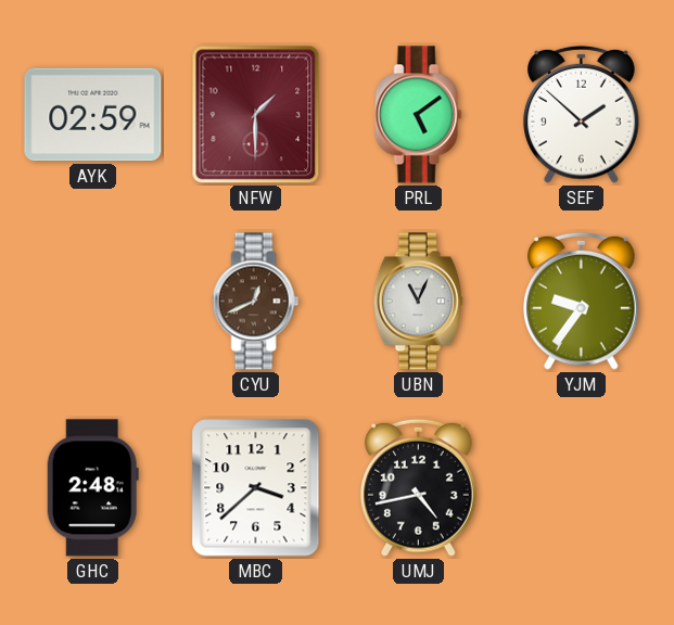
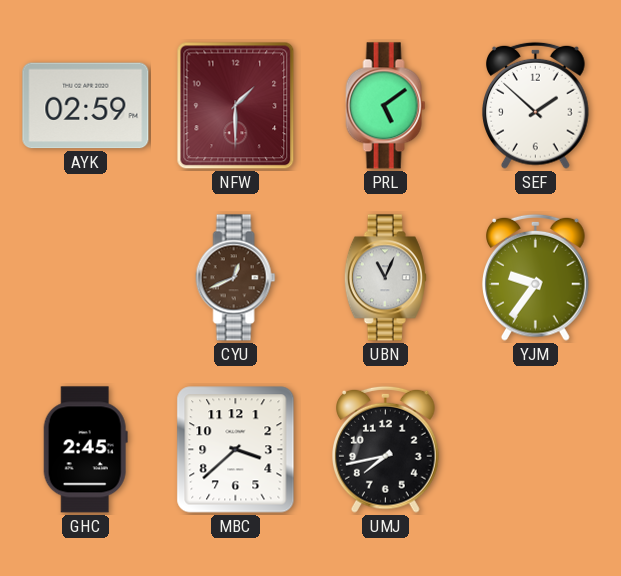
GHC: 2:48 -> 2:45 (85, 450)
UMJ: 4:43 -> 7:43 (386, 449)
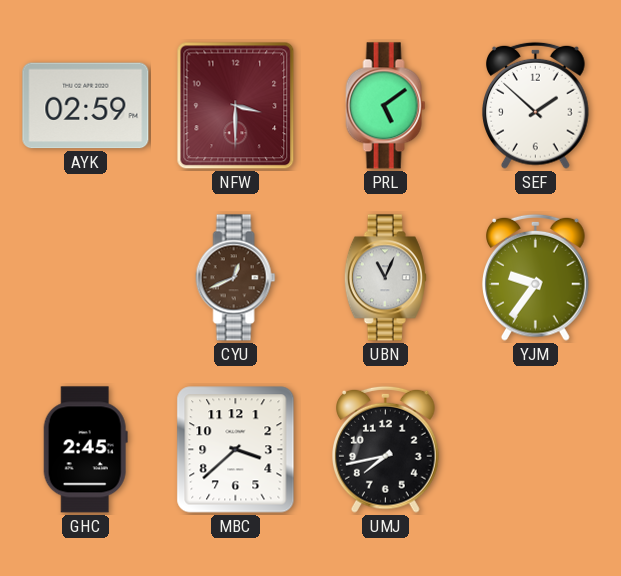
NFW: 1:30 -> 3:30 (236, 106)
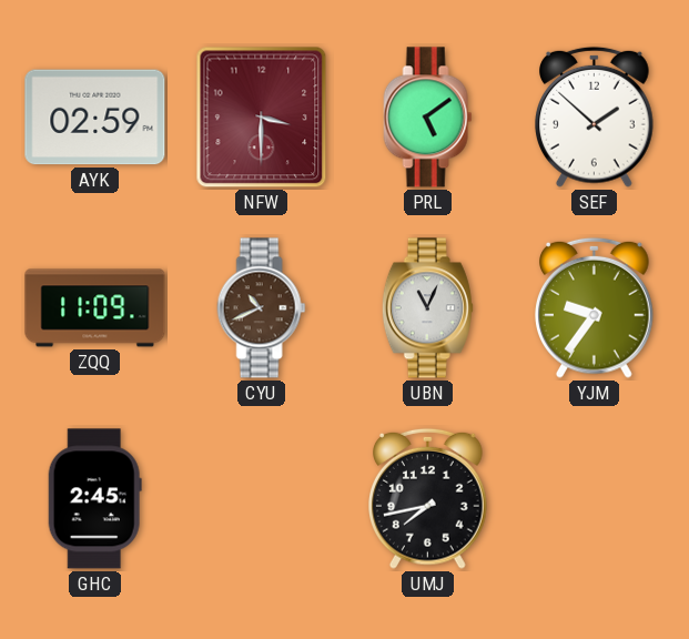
ZQQ: none -> 11:09 (95, 308)
CYU: 12:41 -> 10:41 (262, 308)
MBC: 3:38 -> none (236, 450)
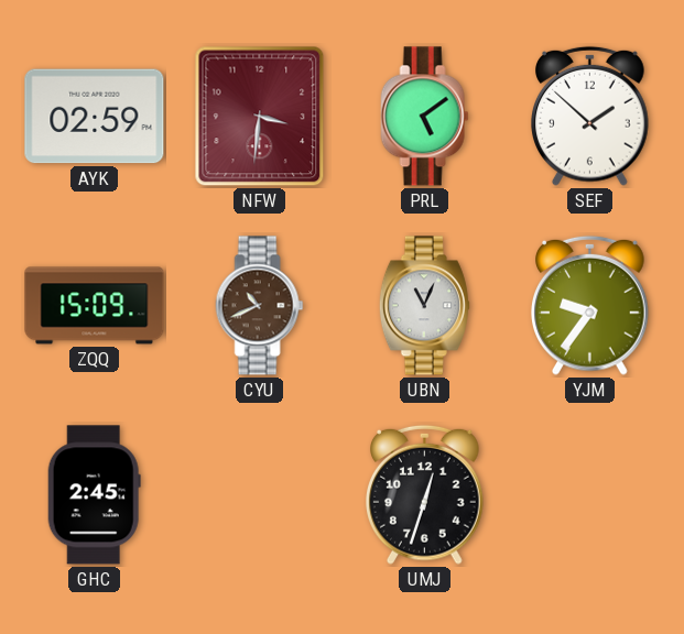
NFW: 3:30 -> 3:31 (260, 117)
ZQQ: 11:09 -> 15:09 (95, 306)
UMJ: 7:43 -> 12:33 (425, 494)
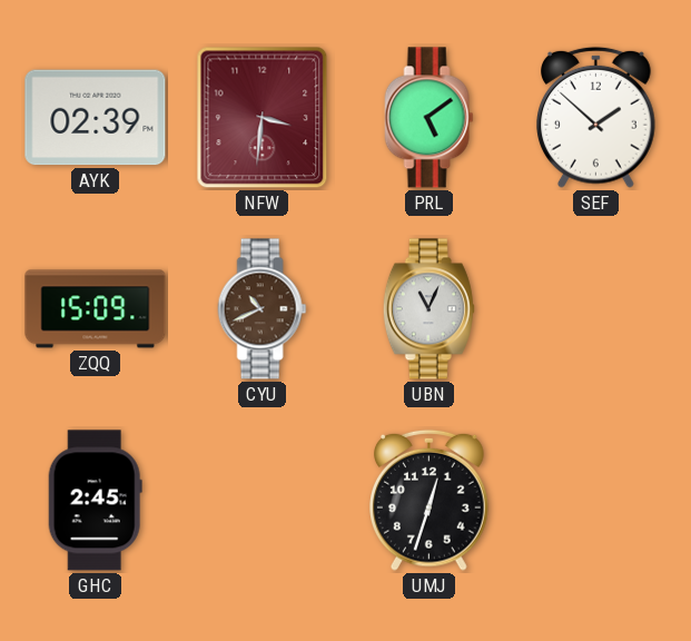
AYK: 02:59 -> 02:39 (96, 118)
YJM: 9:36 -> none (590, 305)
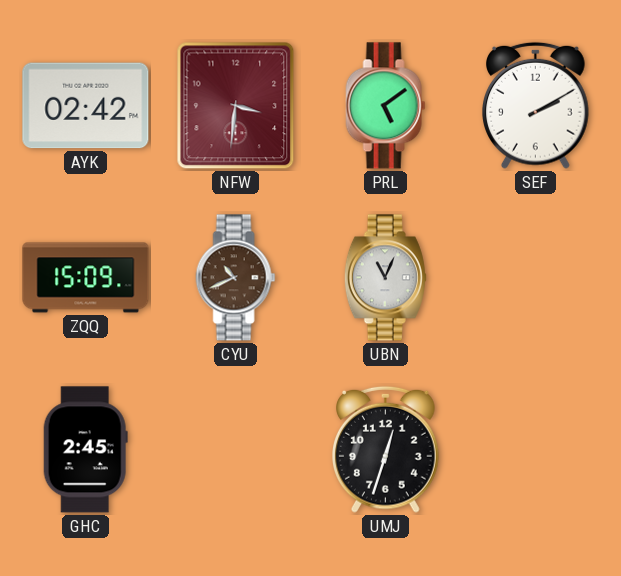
AYK: 02:39 -> 02:42 (86, 106)
SEF: 1:52 -> 2:10 (536, 105)
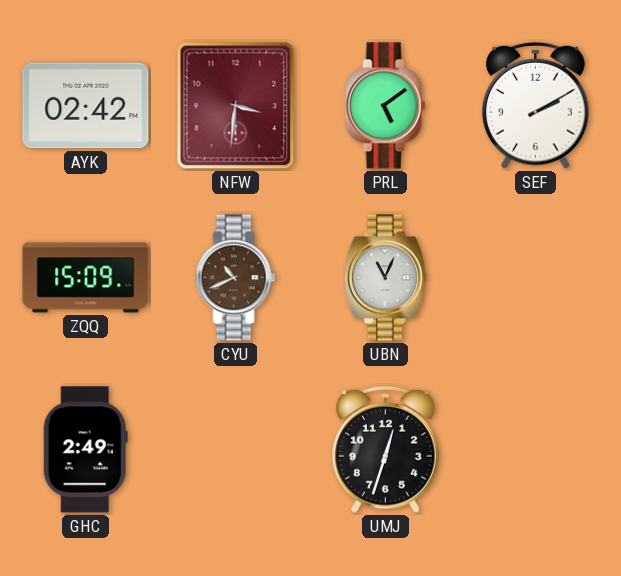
GHC: 2:45 -> 2:49 (85, 450)
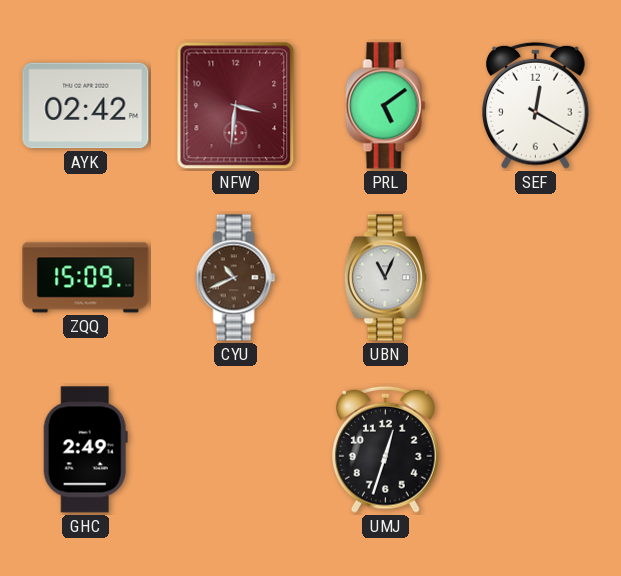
SEF: 2:10 -> 12:20 (536, 105)
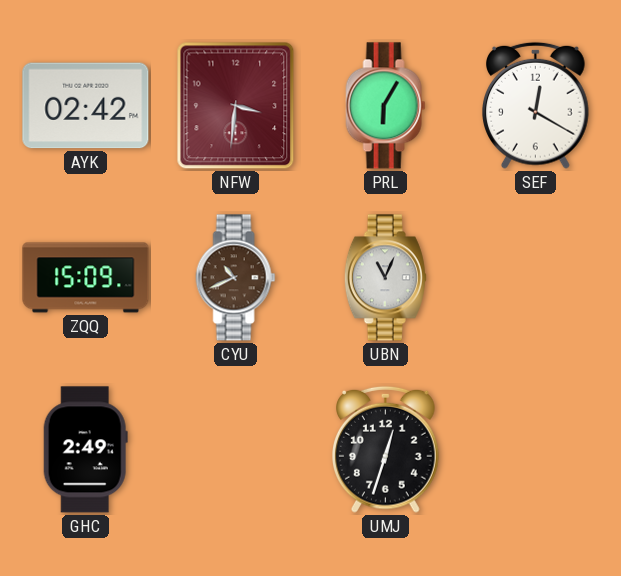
PRL: 5:09 -> 6:05 (386, 106)
